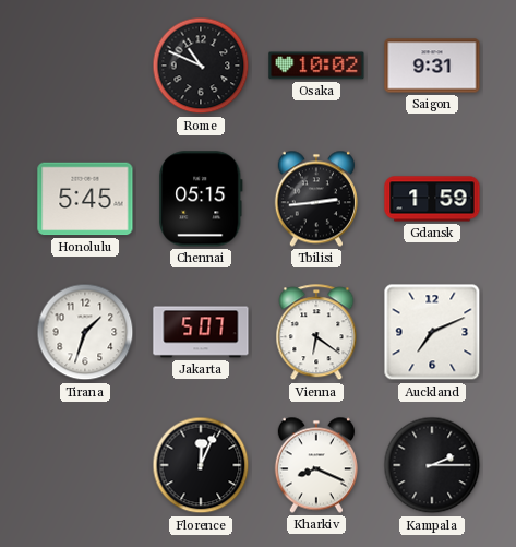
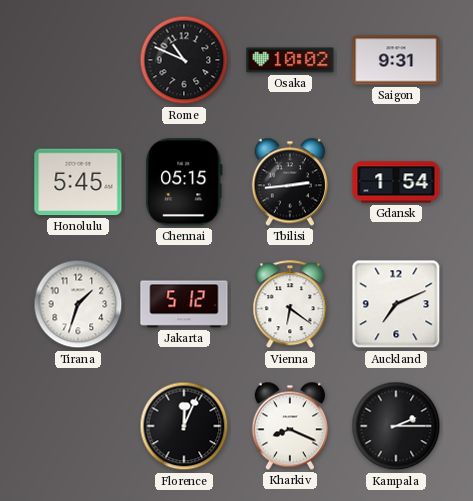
Gdansk: 1:59 -> 1:54 (396, 182)
Jakarta: 5:07 -> 5:12 (184, 304)
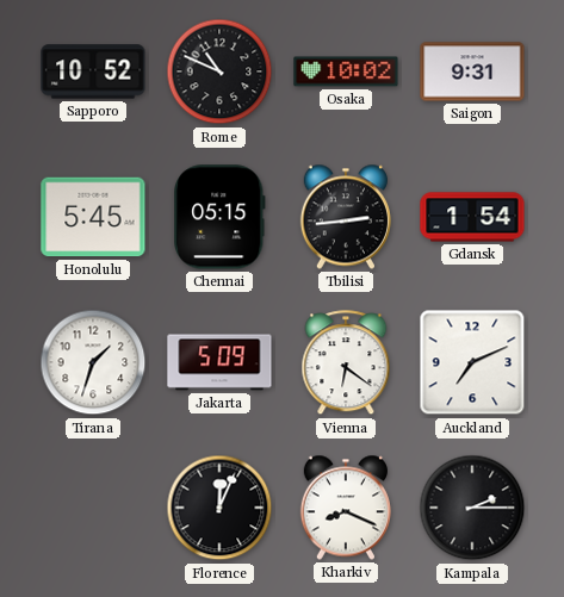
Sapporo: none -> 10:52 (93, 71)
Jakarta: 5:12 -> 5:09 (219, 362)
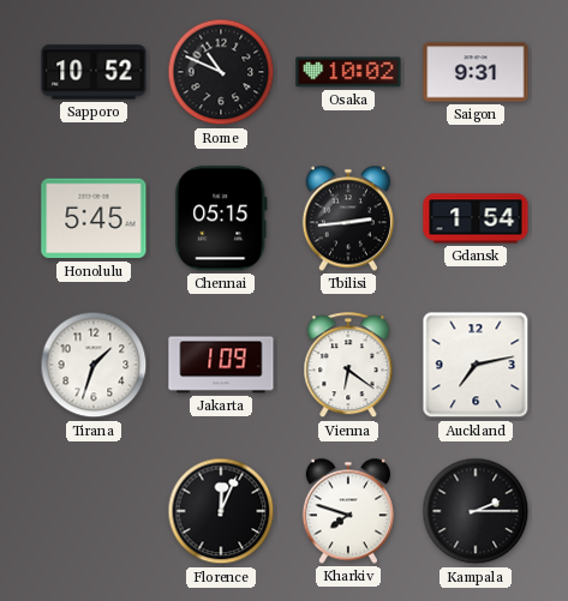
Jakarta: 5:09 -> 1:09 (221, 365)
Auckland: 7:11 -> 7:13 (476, 365)
Kharkiv: 8:19 -> 7:48 (348, 511)
